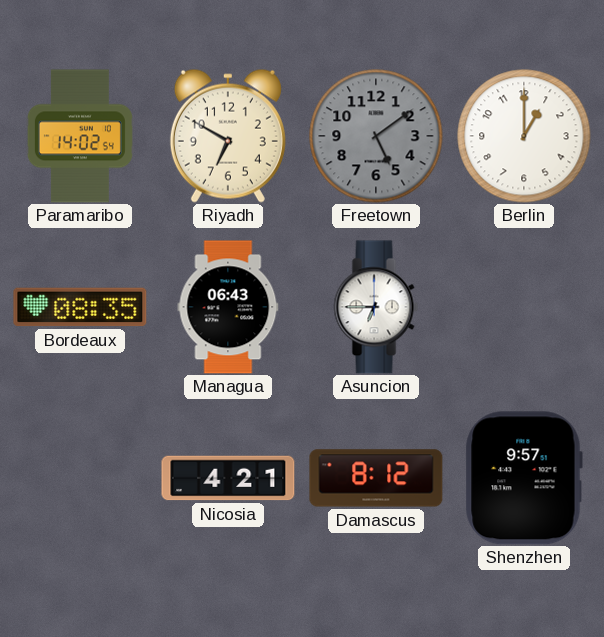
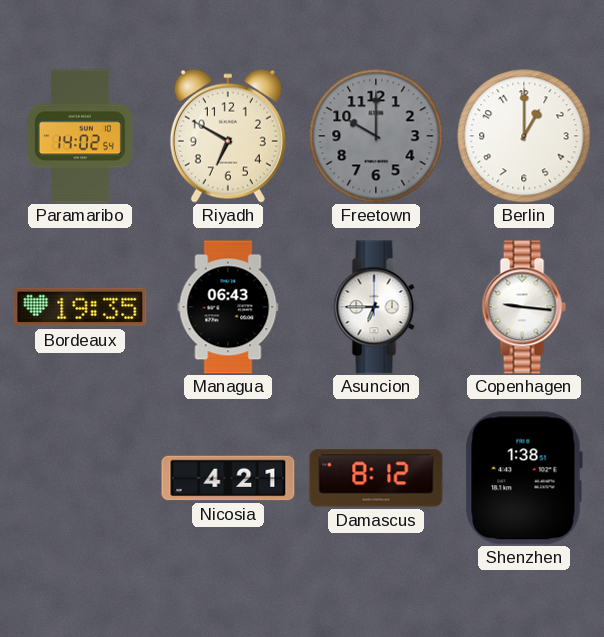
Freetown: 5:09 -> 10:00 (376, 136)
Bordeaux: 08:35 -> 19:35 (80, 307)
Copenhagen: none -> 9:16 (524, 307)
Shenzhen: 9:57 -> 1:38 (524, 478)
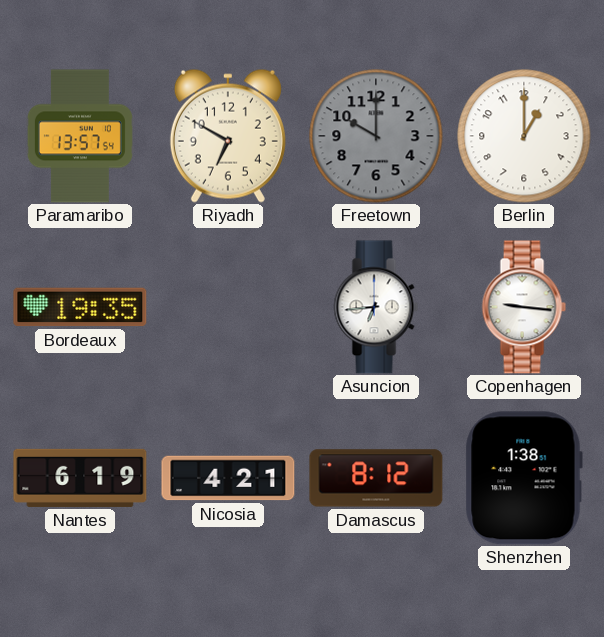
Paramaribo: 14:02 -> 13:57 (80, 136)
Managua: 06:43 -> none (228, 307)
Asuncion: 6:45 -> 6:44 (376, 307)
Nantes: none -> 6:19 (80, 478)
